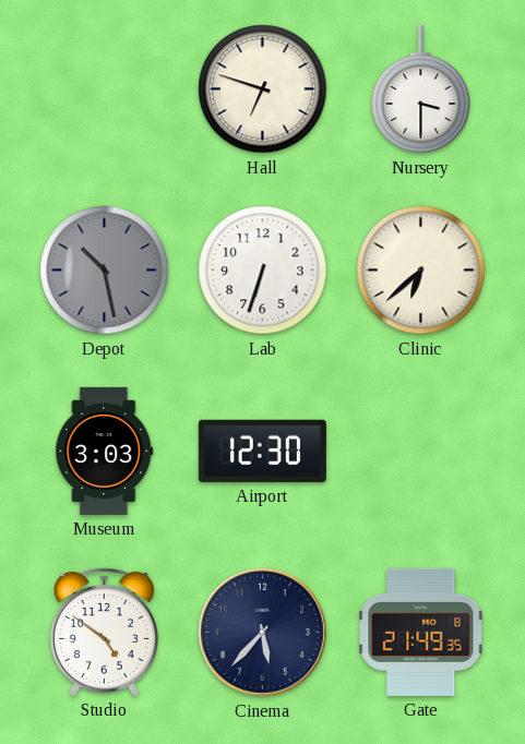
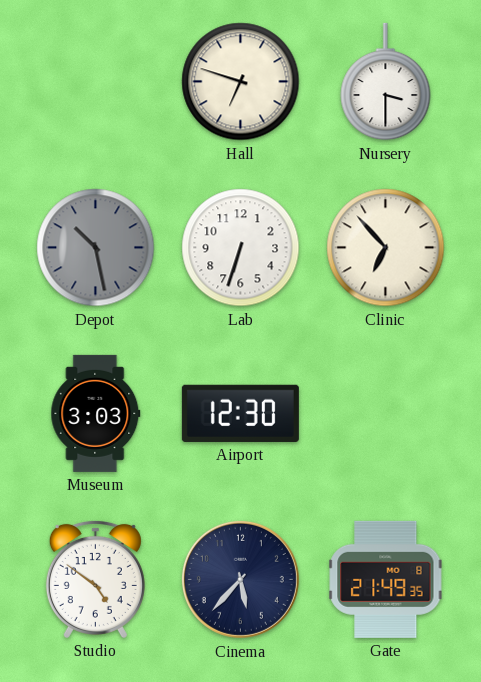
Clinic: 6:38 -> 6:53 (386, 248)
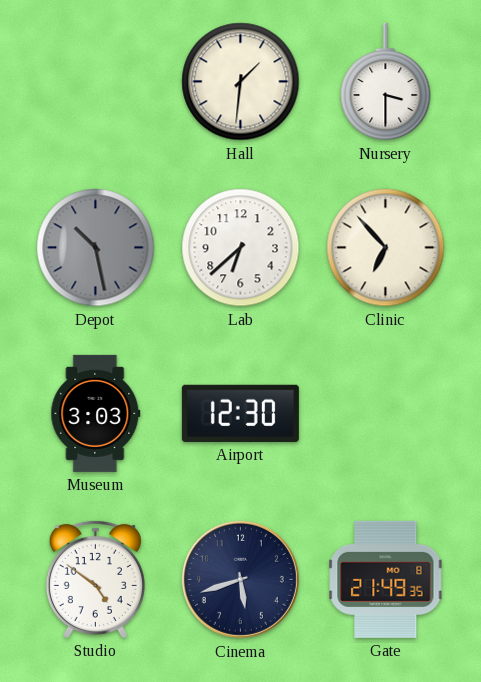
Hall: 6:48 -> 1:31 (241, 82)
Lab: 6:33 -> 6:38 (241, 248)
Cinema: 5:37 -> 5:42 (240, 579)
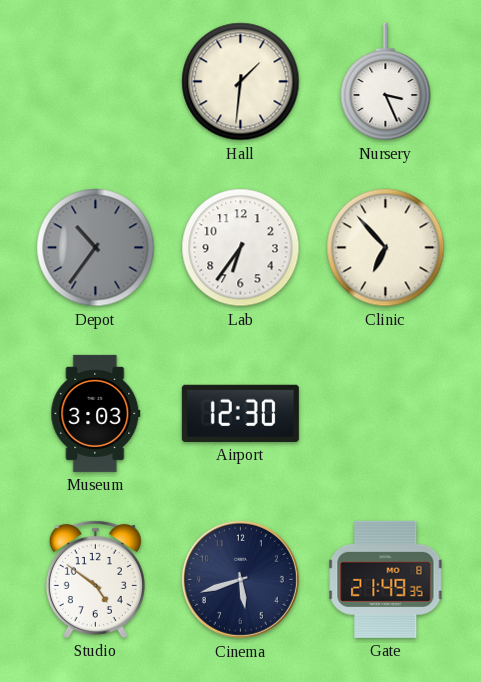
Nursery: 3:30 -> 3:26 (386, 82)
Depot: 10:28 -> 10:36 (96, 248)
Lab: 6:38 -> 6:36 (241, 248)
